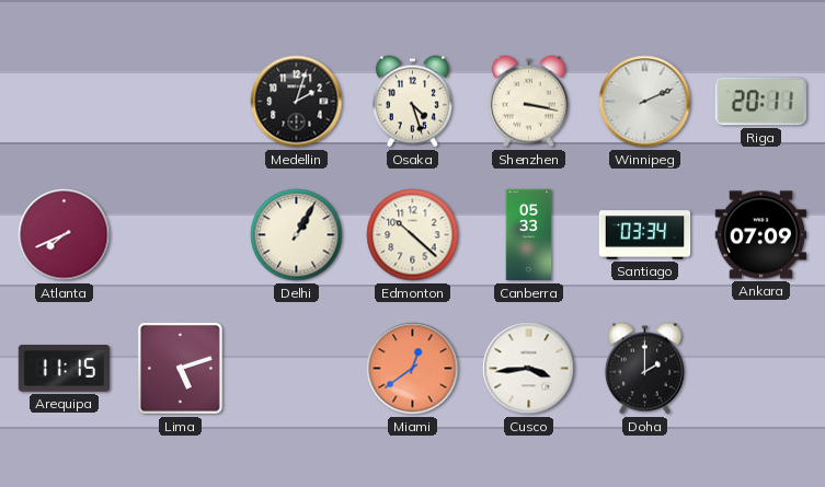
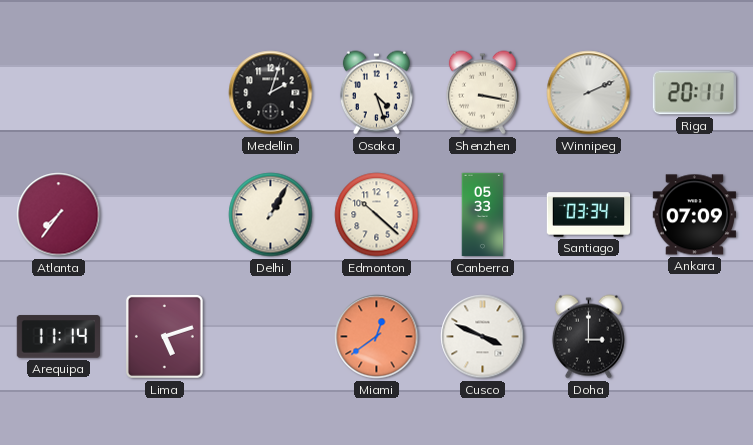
Atlanta: 7:41 -> 7:36 (59, 215)
Arequipa: 11:15 -> 11:14 (58, 337)
Cusco: 3:44 -> 3:49 (483, 337)
Doha: 2:00 -> 3:00 (588, 337)
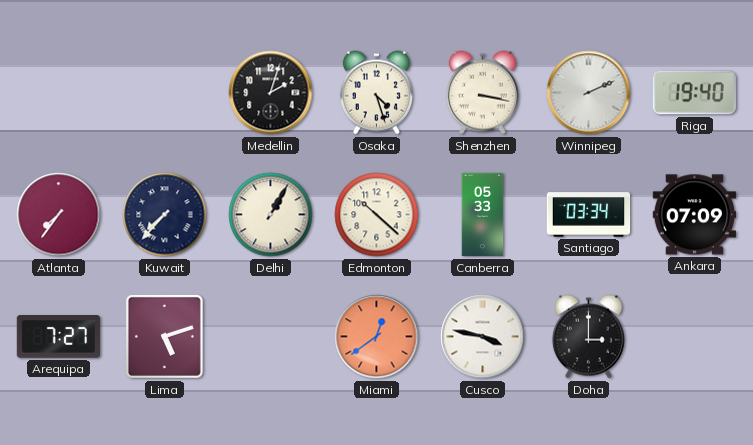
Riga: 20:11 -> 19:40 (694, 93)
Kuwait: none -> 7:37 (165, 215)
Arequipa: 11:14 -> 7:27 (58, 337)
Cusco: 3:49 -> 3:47 (483, 337)
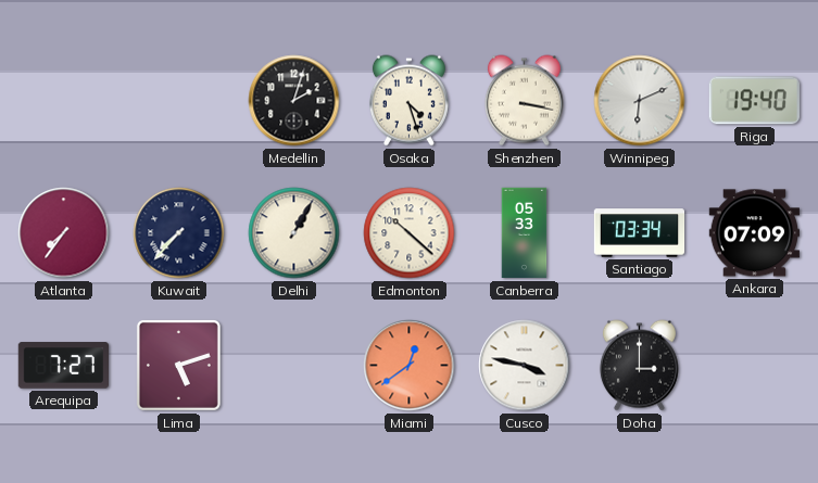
Winnipeg: 2:11 -> 6:11 (640, 101)
